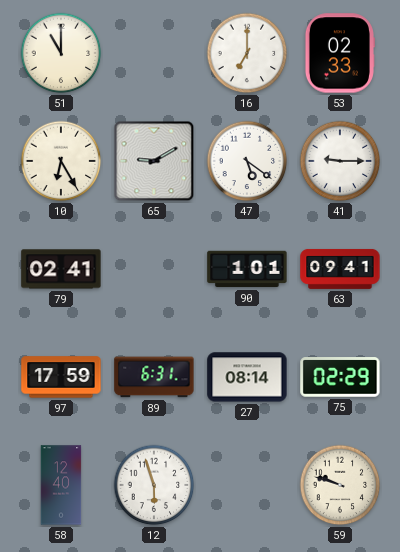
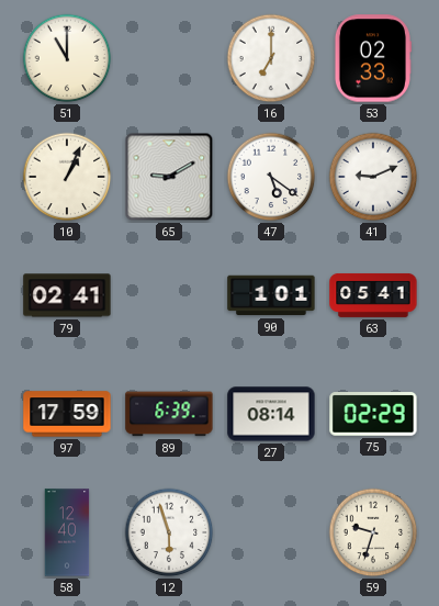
10: 6:25 -> 1:04 (67, 177)
41: 9:15 -> 9:11 (373, 177)
63: 09:41 -> 05:41 (373, 295)
89: 6:31 -> 6:39 (169, 414)
59: 9:48 -> 9:33 (373, 532)
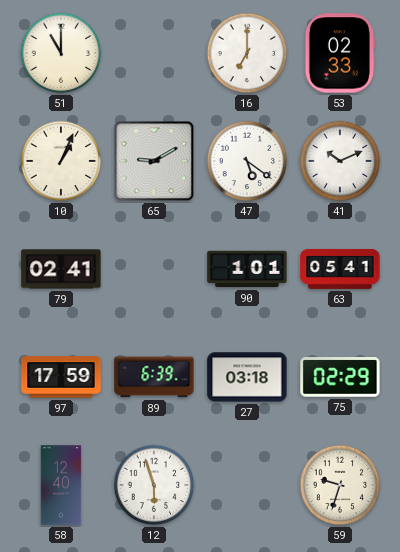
41: 9:11 -> 10:11 (340, 161)
27: 08:14 -> 03:18 (247, 377)
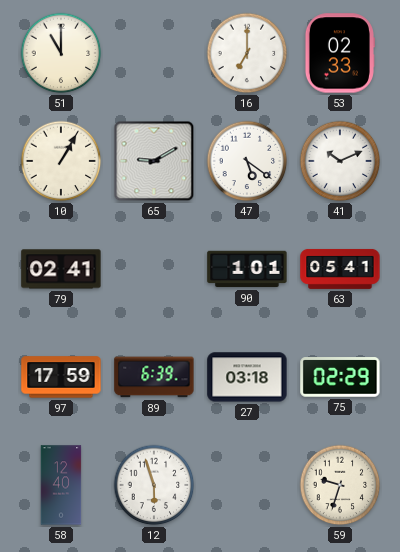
10: 1:04 -> 1:05 (61, 161)
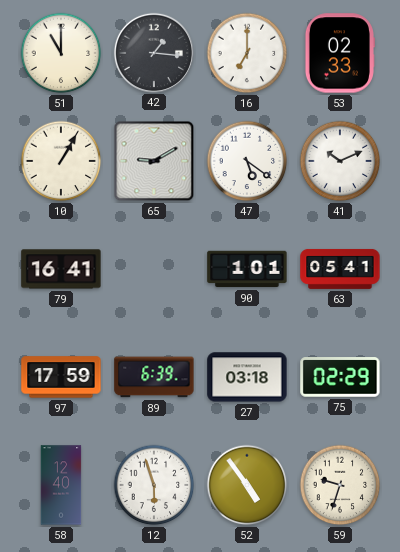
42: none -> 1:16 (153, 52)
79: 02:41 -> 16:41 (61, 269)
52: none -> 4:54 (247, 485)
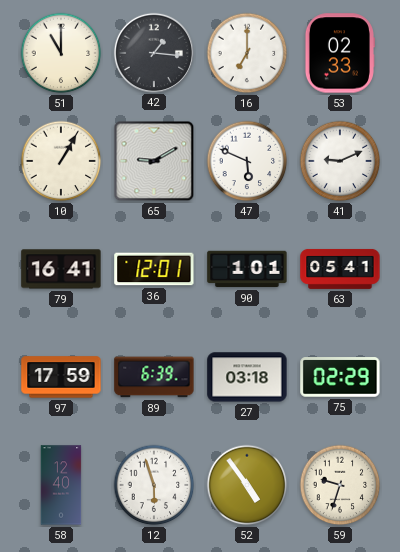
47: 5:21 -> 5:49 (247, 161)
41: 10:11 -> 9:11 (340, 161)
36: none -> 12:01 (154, 269)
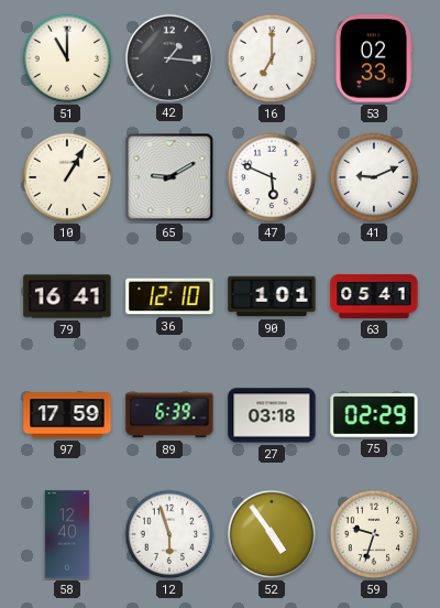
36: 12:01 -> 12:10 (169, 296)
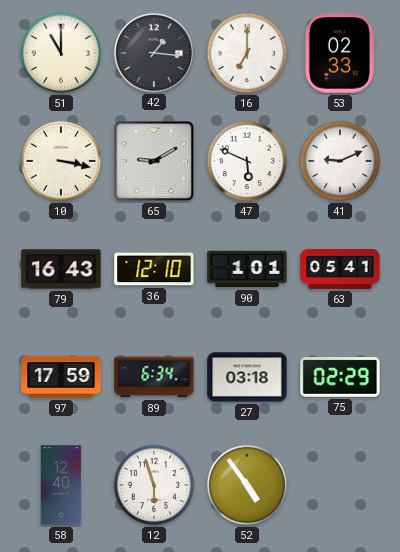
10: 1:05 -> 3:17 (61, 161)
79: 16:41 -> 16:43 (61, 269)
89: 6:39 -> 6:34 (154, 377)
59: 9:33 -> none (374, 534)
